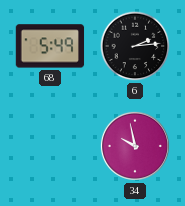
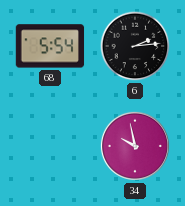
68: 5:49 -> 5:54 (50, 46)
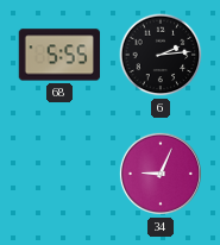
68: 5:54 -> 5:55 (59, 55)
34: 9:58 -> 9:04 (161, 174)
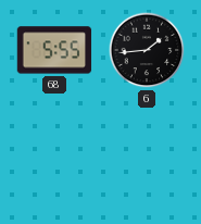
6: 2:14 -> 1:44 (147, 50)
34: 9:04 -> none (161, 174)
